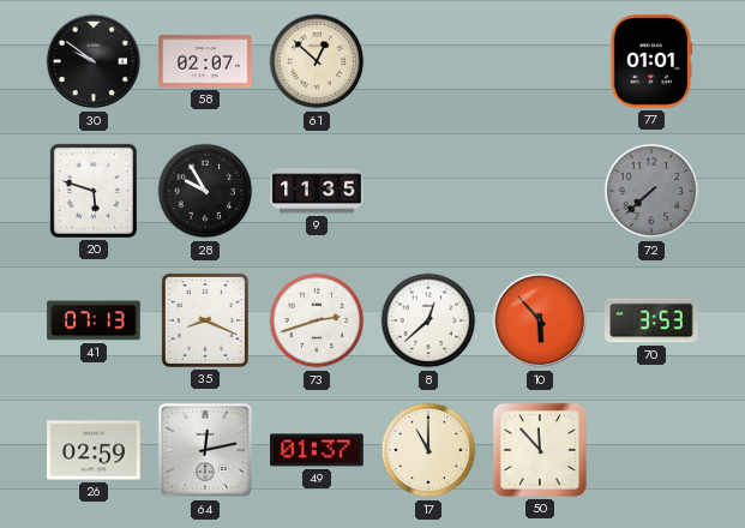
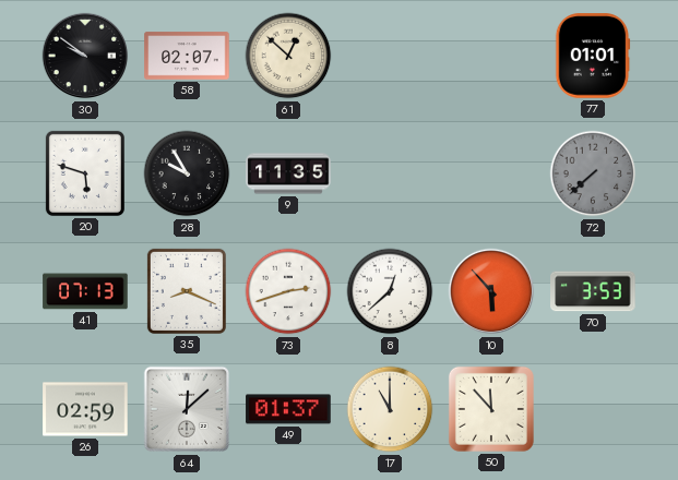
64: 12:13 -> 12:08 (187, 409)
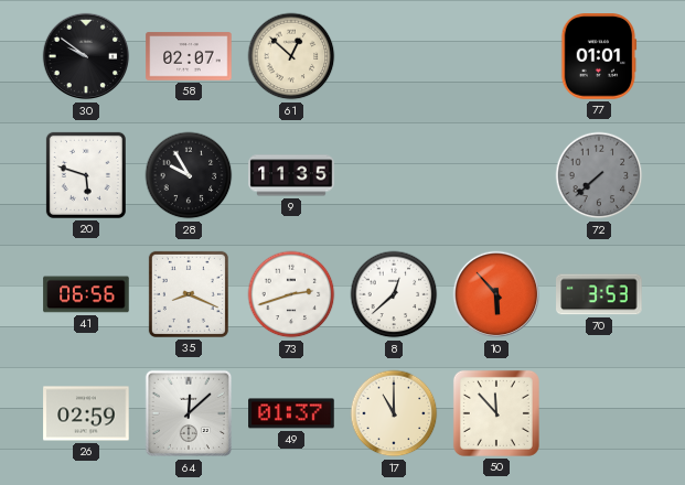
41: 07:13 -> 06:56 (86, 294)
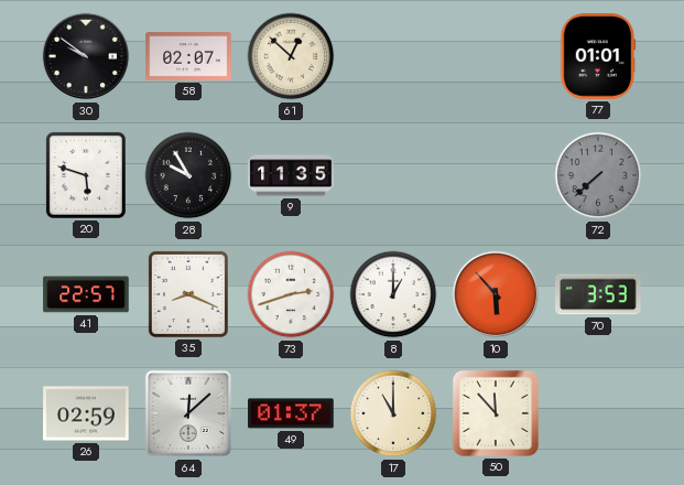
41: 06:56 -> 22:57 (86, 294)
8: 12:38 -> 1:00 (393, 294)
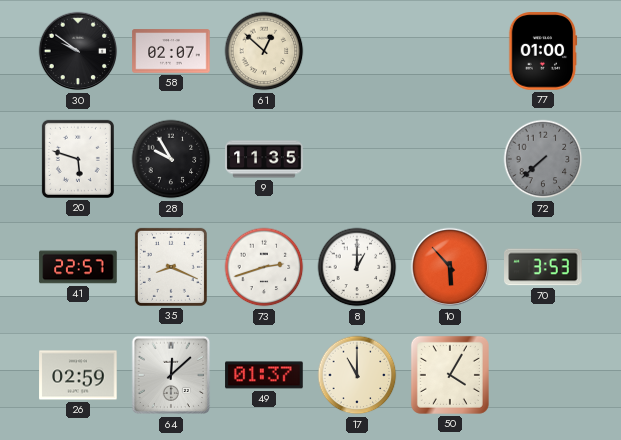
77: 01:01 -> 01:00 (543, 51)
50: 11:53 -> 4:05 (450, 375)
